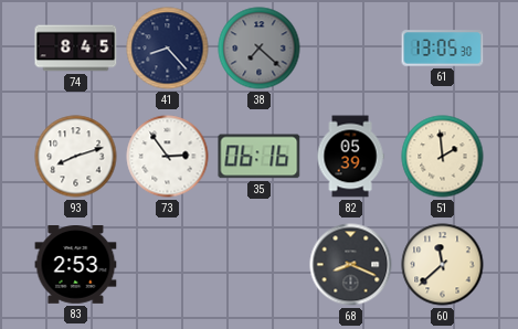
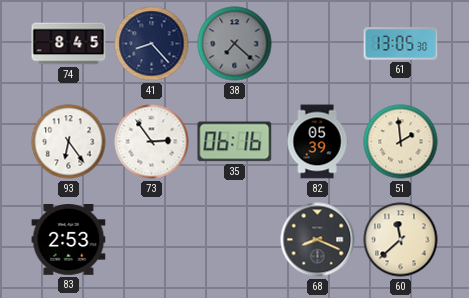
93: 8:12 -> 6:24 (69, 142)
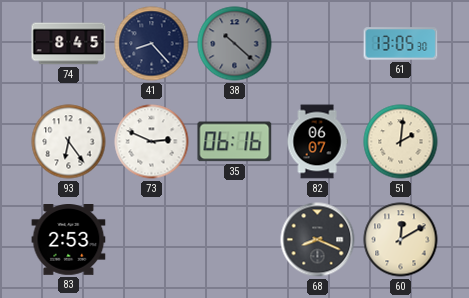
38: 7:22 -> 10:22 (235, 44)
73: 2:54 -> 2:49 (152, 142)
82: 05:39 -> 06:07 (317, 142)
51: 1:59 -> 2:01 (401, 142)
60: 11:38 -> 12:10 (401, 240)
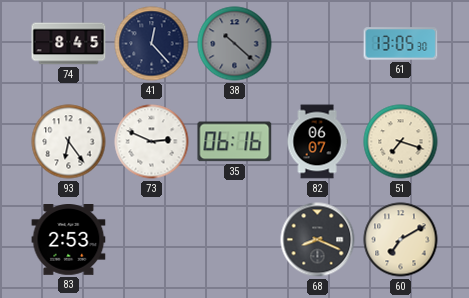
41: 8:23 -> 12:23 (152, 44)
51: 2:01 -> 7:18 (401, 142)
60: 12:10 -> 7:10 (401, 240)
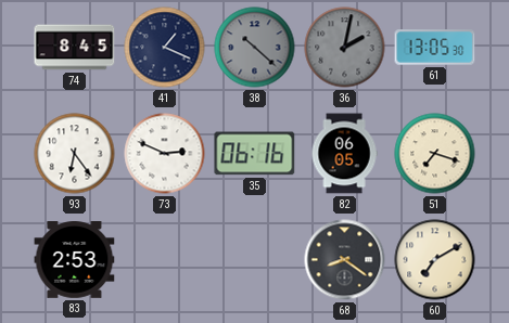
41: 12:23 -> 1:19 (165, 48)
36: none -> 2:02 (345, 48)
82: 06:07 -> 06:05 (344, 154)
68: 8:19 -> 8:21 (345, 260)
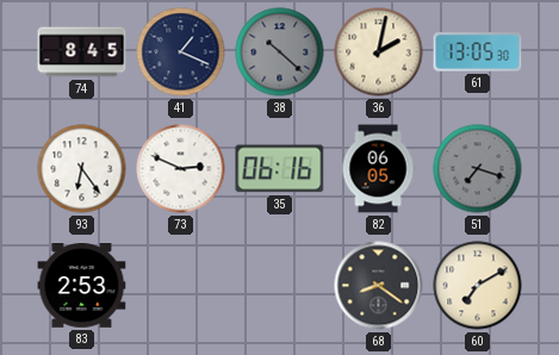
36 dial: grey -> cream (379, 52)
51 dial: cream -> grey (478, 169)
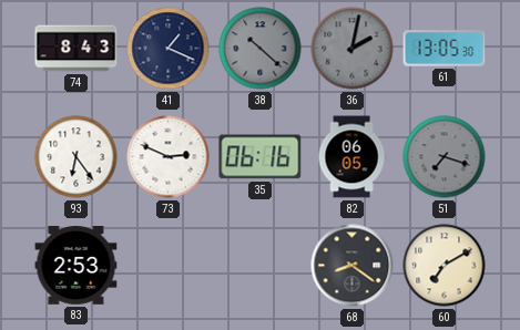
74: 8:45 -> 8:43 (77, 49)
36 dial: cream -> grey (353, 49)
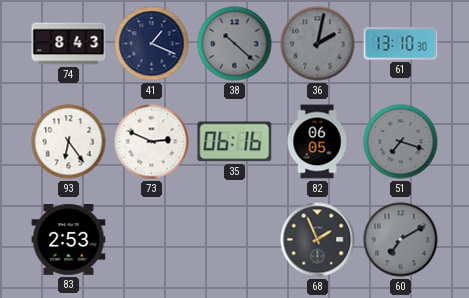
61: 13:05 -> 13:10 (401, 44)
68: 8:21 -> 1:56 (318, 240)
60 dial: cream -> grey (401, 240)
